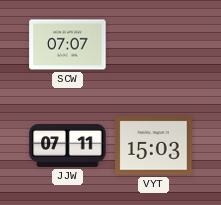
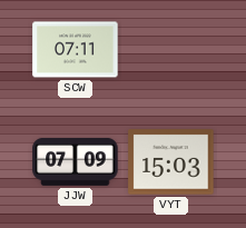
SCW: 07:07 -> 07:11 (76, 50)
JJW: 07:11 -> 07:09 (76, 161)
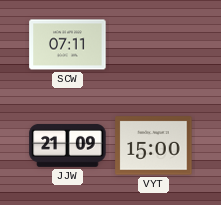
JJW: 07:09 -> 21:09 (68, 145)
VYT: 15:03 -> 15:00 (154, 146)
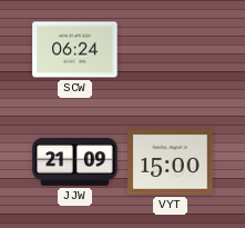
SCW: 07:11 -> 06:24 (75, 50)
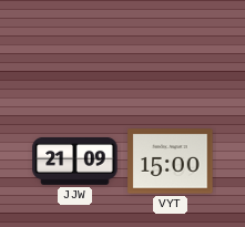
SCW: 06:24 -> none (75, 50)
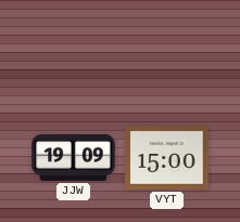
JJW: 21:09 -> 19:09 (74, 157)
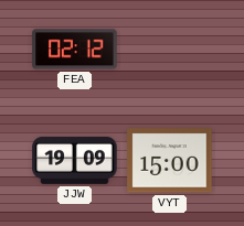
FEA: none -> 02:12 (75, 50)
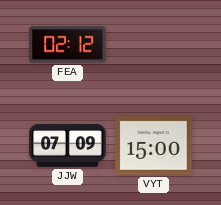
JJW: 19:09 -> 07:09 (68, 145)
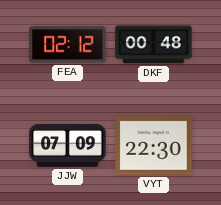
DKF: none -> 00:48 (154, 45)
VYT: 15:00 -> 22:30 (154, 146)
